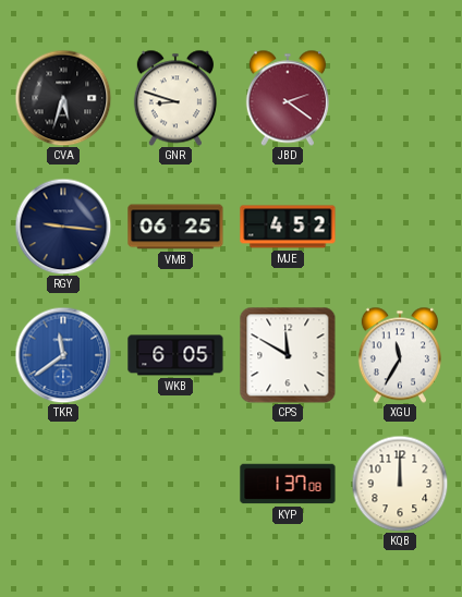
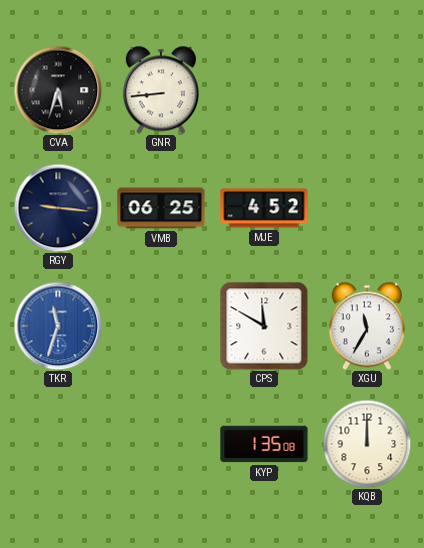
GNR: 8:48 -> 8:44 (161, 90)
JBD: 2:21 -> none (288, 98)
TKR: 11:39 -> 11:33 (58, 326)
WKB: 6:05 -> none (175, 355)
KYP: 1:37 -> 1:35 (264, 444)
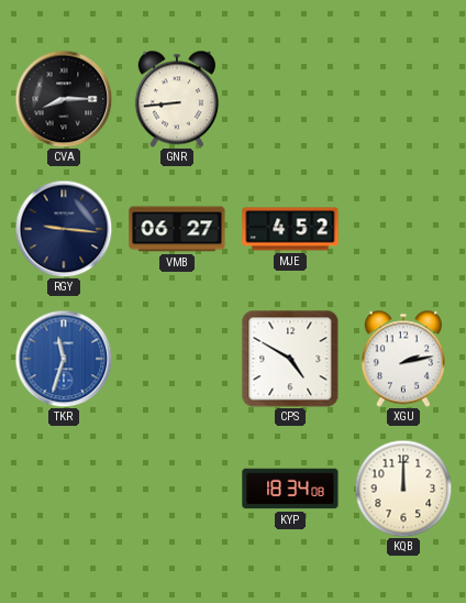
CVA: 5:33 -> 8:15 (64, 99)
VMB: 06:25 -> 06:27 (177, 229)
CPS: 11:50 -> 4:50 (290, 359)
XGU: 11:35 -> 2:13 (403, 359)
KYP: 1:35 -> 18:34 (290, 489)
